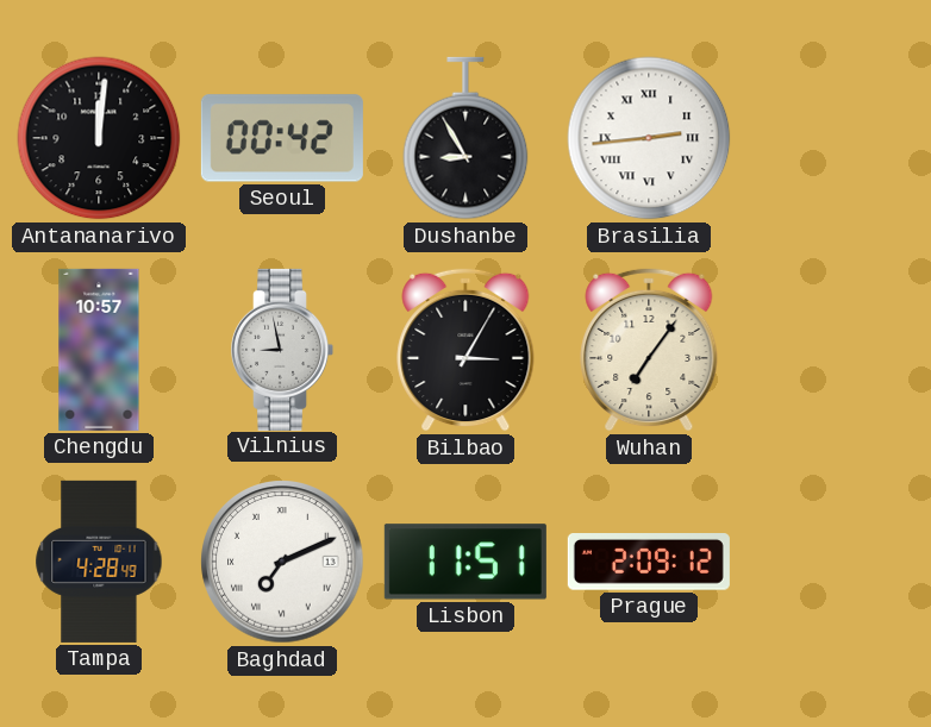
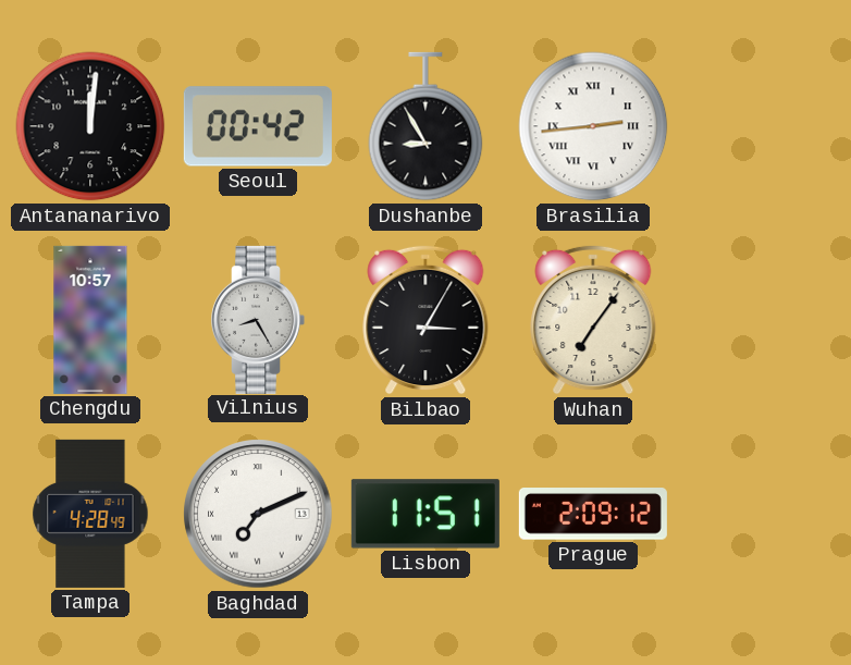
Vilnius: 8:58 -> 8:25 (259, 320)
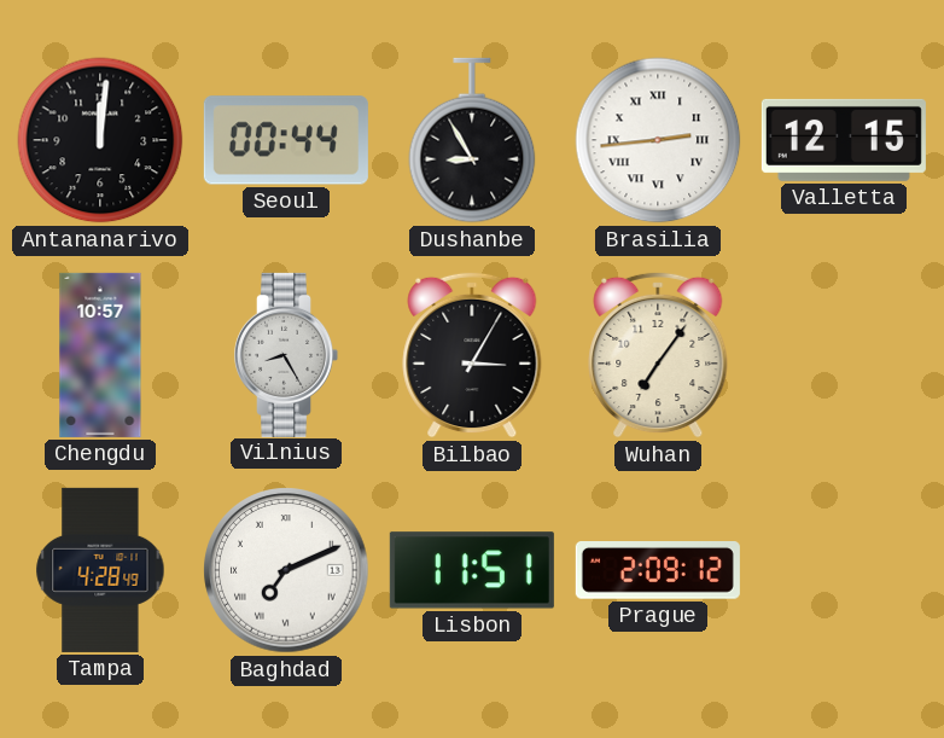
Seoul: 00:42 -> 00:44 (286, 140)
Valletta: none -> 12:15 (844, 140)
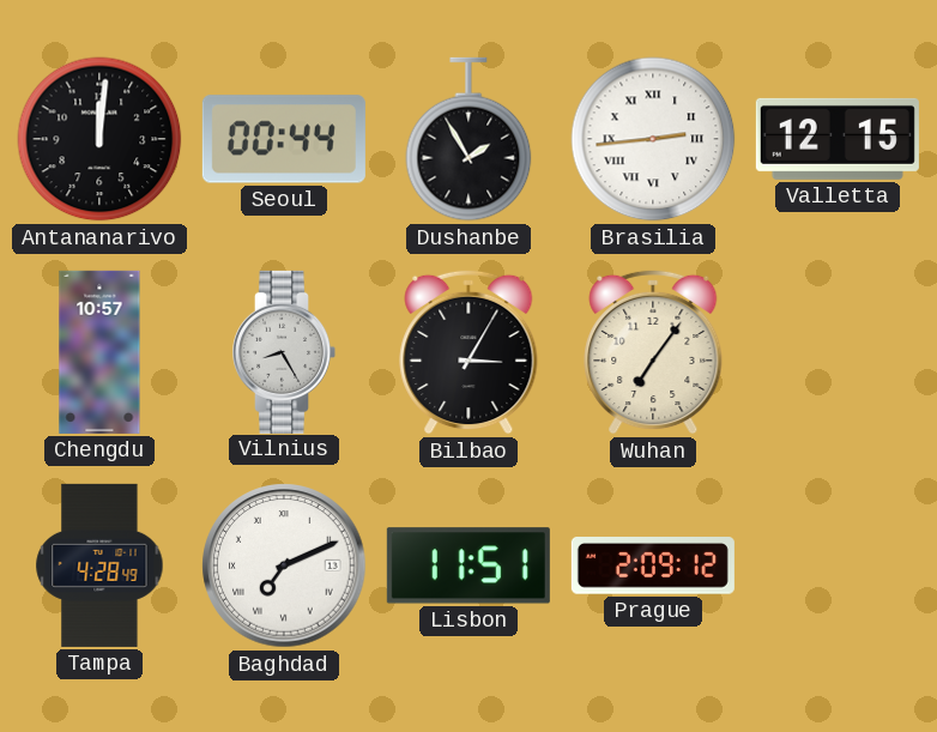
Dushanbe: 8:55 -> 1:55 (468, 139)
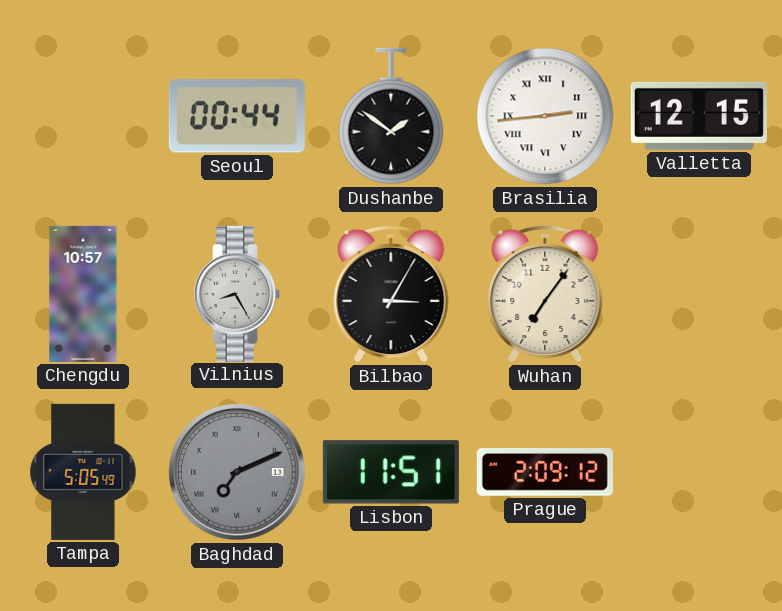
Antananarivo: 12:01 -> none (99, 139)
Dushanbe: 1:55 -> 1:51 (391, 116)
Tampa: 4:28 -> 5:05 (83, 472)
Baghdad dial: white -> grey (237, 472)
